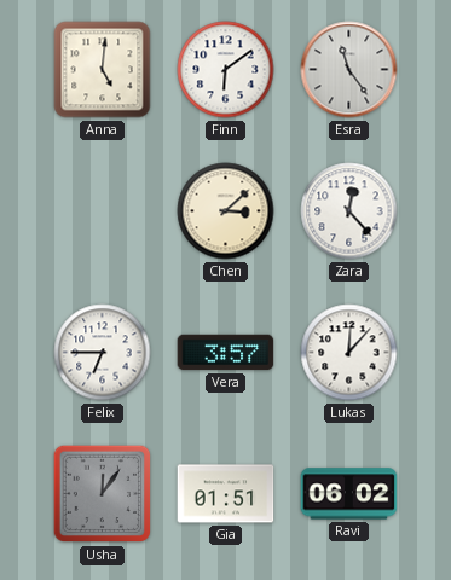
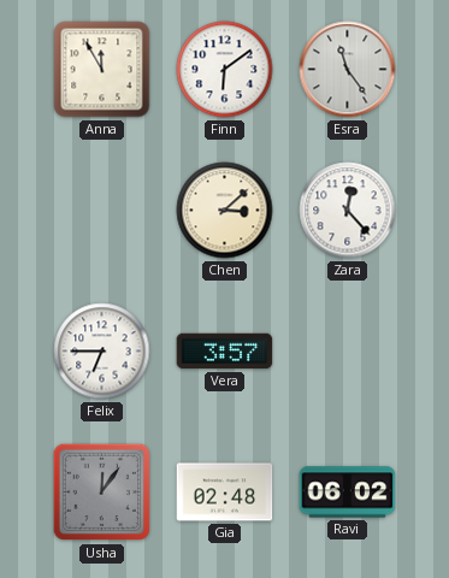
Anna: 5:01 -> 11:55 (102, 70)
Lukas: 12:07 -> none (349, 353)
Gia: 01:51 -> 02:48 (225, 493)
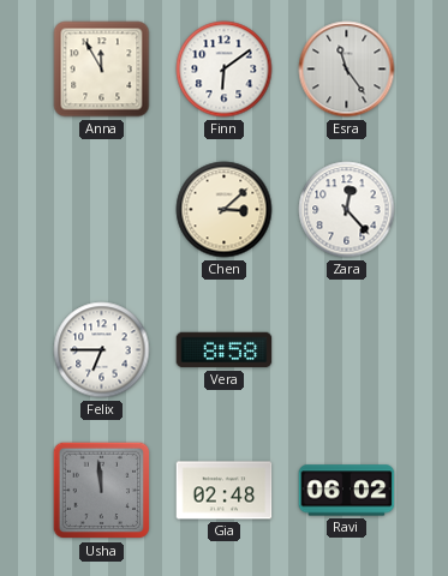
Vera: 3:57 -> 8:58 (225, 350)
Usha: 12:06 -> 11:59 (102, 491)
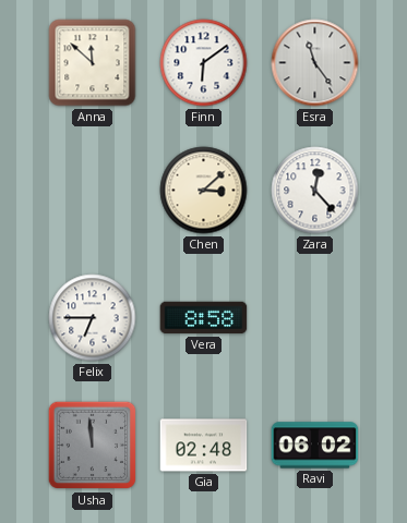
Anna: 11:55 -> 11:52 (93, 63)
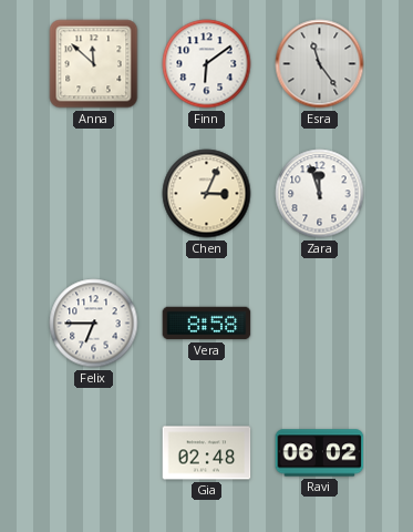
Chen: 3:08 -> 3:04 (207, 194)
Zara: 12:23 -> 11:57 (320, 194)
Usha: 11:59 -> none (93, 446)
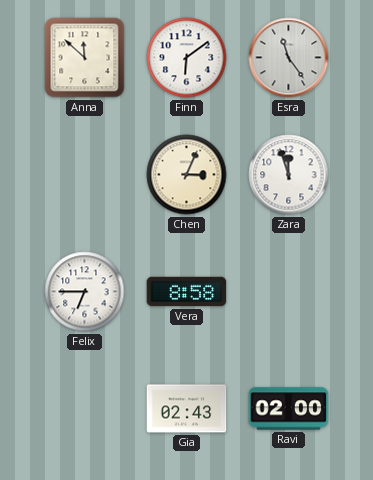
Gia: 02:48 -> 02:43 (187, 409)
Ravi: 06:02 -> 02:00 (289, 409)
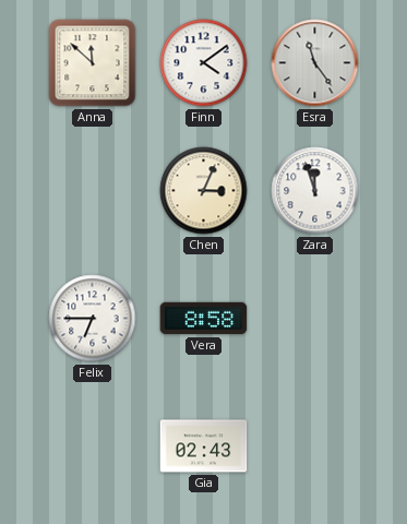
Finn: 6:09 -> 4:09 (204, 63)
Ravi: 02:00 -> none (289, 409)
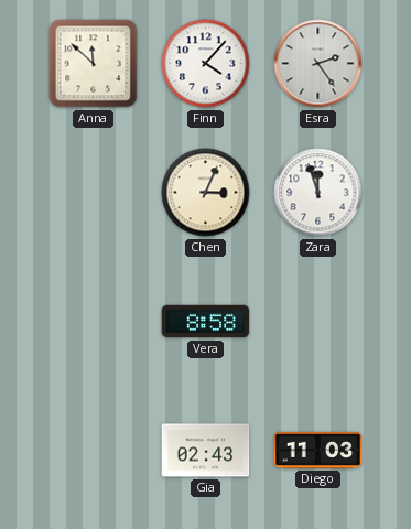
Finn: 4:09 -> 4:07 (206, 64)
Esra: 11:24 -> 2:24 (318, 64)
Felix: 6:45 -> none (93, 319)
Diego: none -> 11:03 (318, 450)
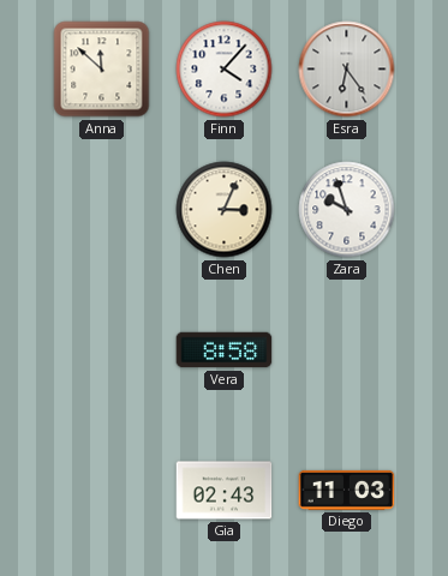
Esra: 2:24 -> 6:24 (347, 70)
Zara: 11:57 -> 9:57 (347, 210)
